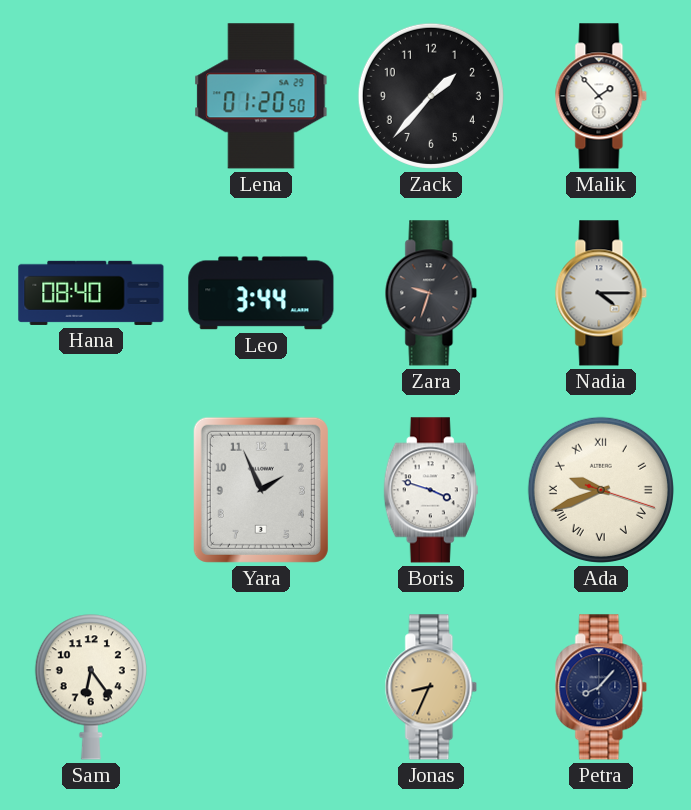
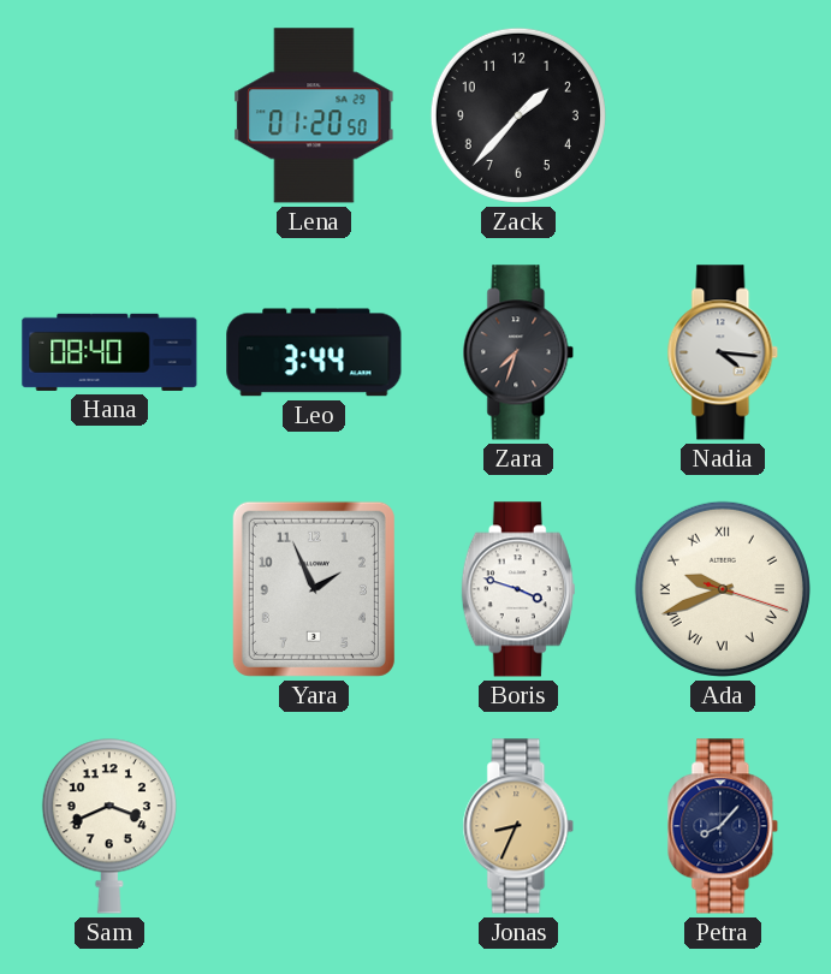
Malik: 1:53 -> none (601, 96)
Zara: 9:33 -> 7:33 (518, 352)
Nadia: 4:15 -> 4:16 (723, 352)
Sam: 6:24 -> 3:41 (109, 826)
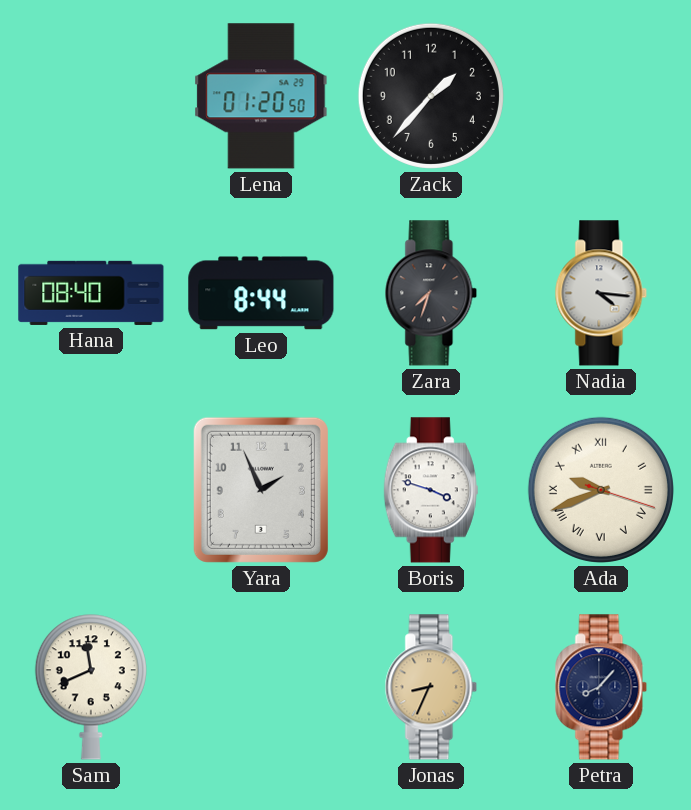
Leo: 3:44 -> 8:44 (261, 293)
Sam: 3:41 -> 11:41 (91, 687)
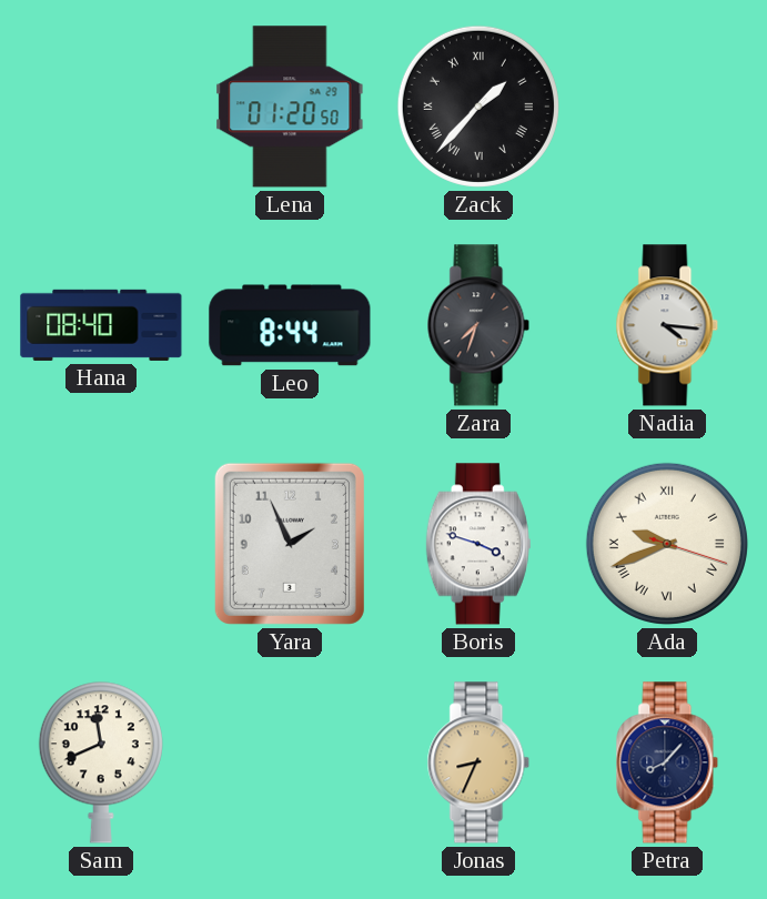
Zack numerals: Arabic -> Roman (478, 107)
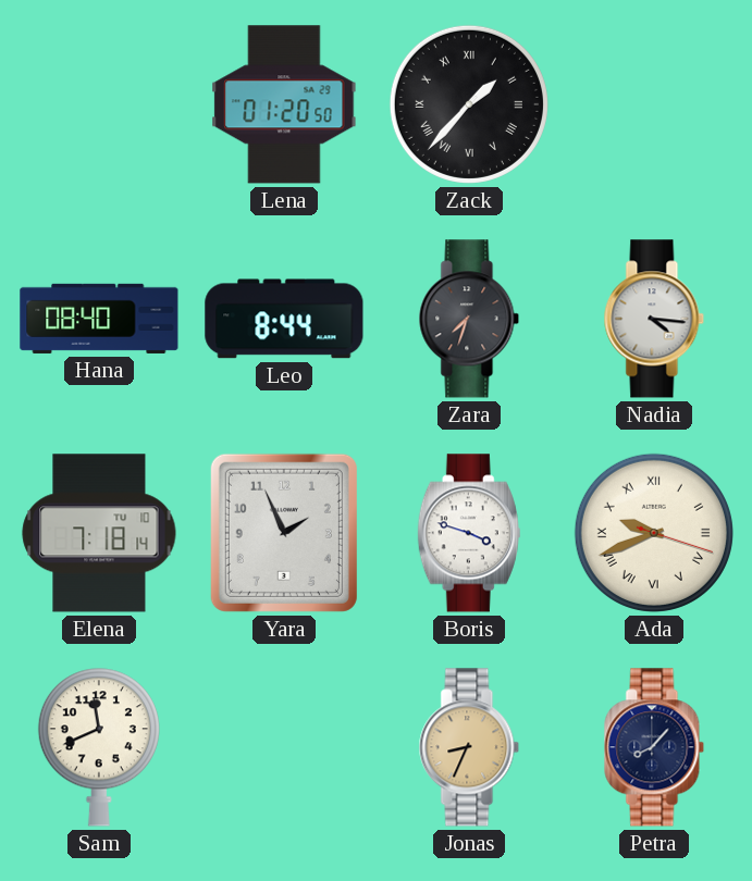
Elena: none -> 7:18 (99, 533)
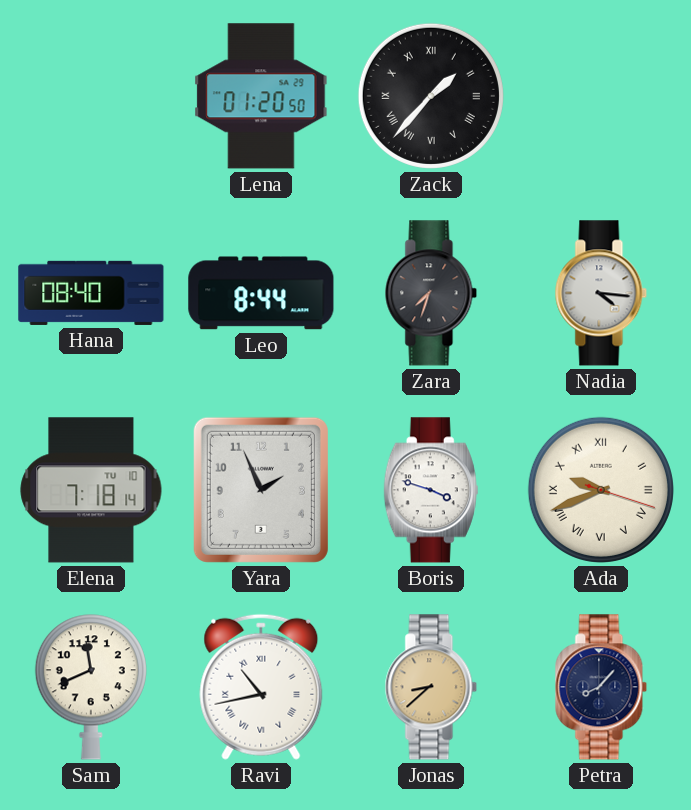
Ravi: none -> 10:43 (261, 687)
Jonas: 8:34 -> 8:38 (431, 687)
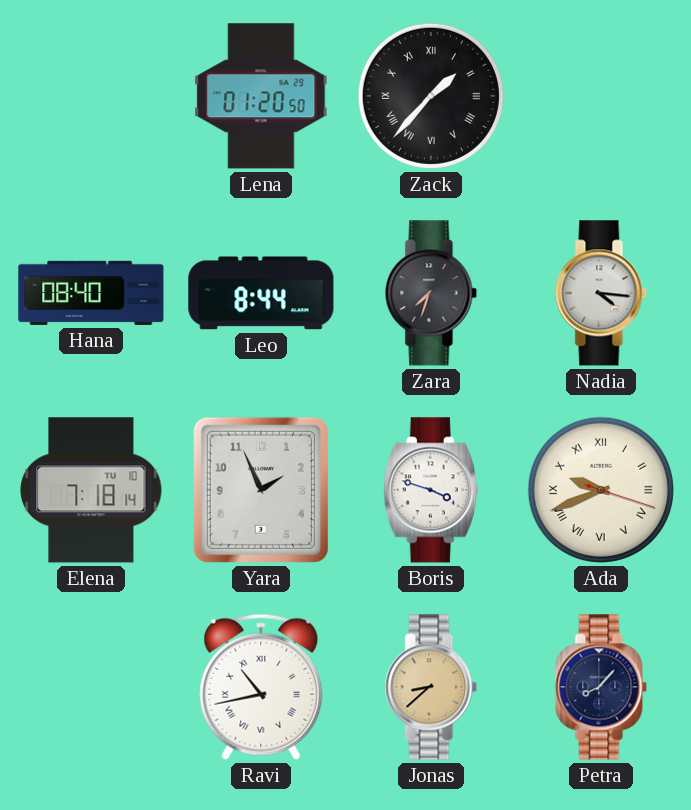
Sam: 11:41 -> none (91, 687)
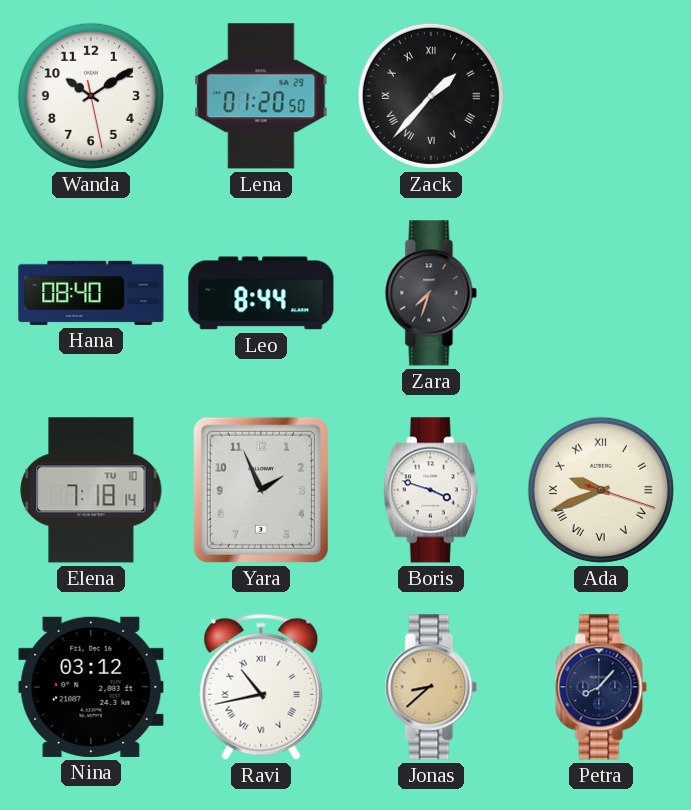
Wanda: none -> 10:09 (91, 96)
Nadia: 4:16 -> none (601, 293)
Nina: none -> 03:12 (91, 687)
